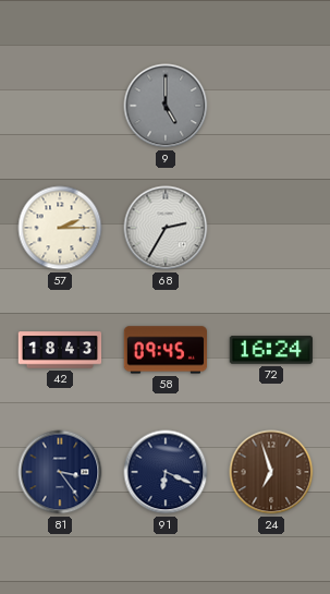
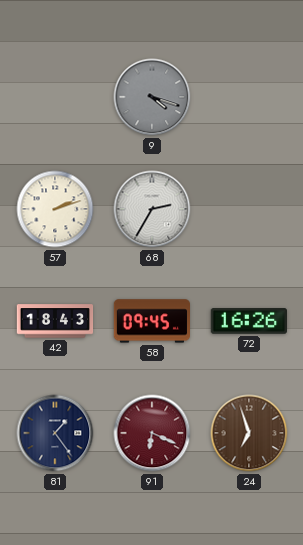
9: 5:00 -> 4:18 (152, 97)
57: 2:15 -> 2:12 (55, 209)
72: 16:24 -> 16:26 (248, 321)
81: 3:24 -> 1:24 (55, 433)
91 dial: navy -> burgundy (152, 433)
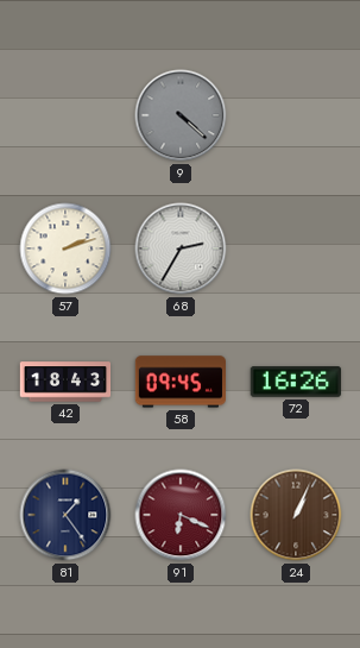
9: 4:18 -> 4:22 (181, 115)
24: 6:57 -> 1:04 (296, 515)
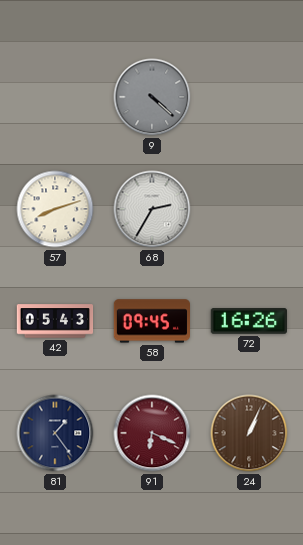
57: 2:12 -> 8:12 (55, 209)
42: 18:43 -> 05:43 (55, 321)
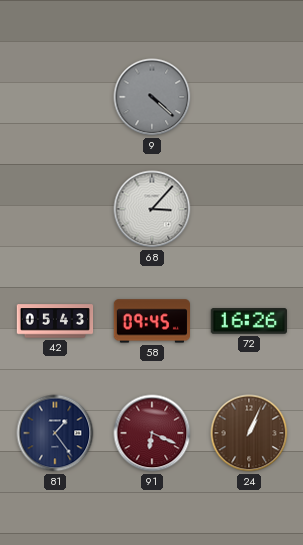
57: 8:12 -> none (55, 209)
68: 2:35 -> 3:07 (152, 209)
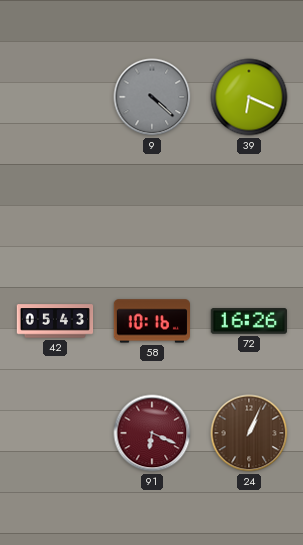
39: none -> 6:19 (249, 97)
68: 3:07 -> none (152, 209)
58: 09:45 -> 10:16 (151, 321)
81: 1:24 -> none (55, 433)
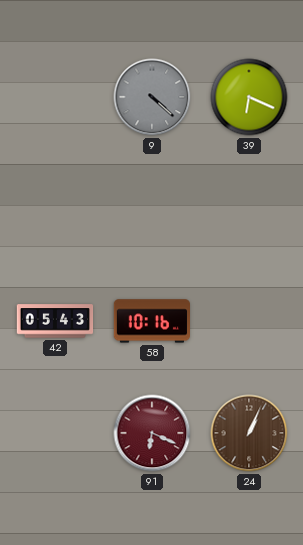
72: 16:26 -> none (248, 321)
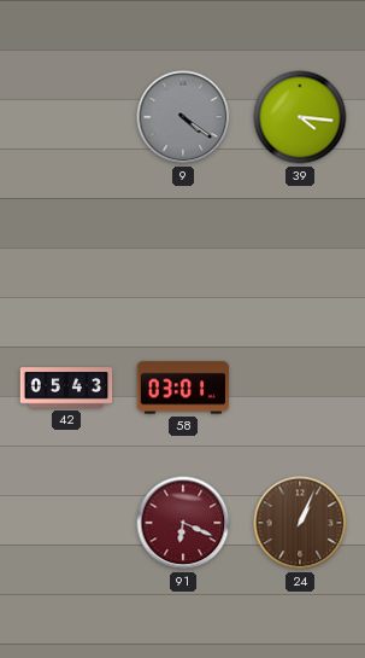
9: 4:22 -> 4:21 (183, 117)
39: 6:19 -> 4:16 (300, 117)
58: 10:16 -> 03:01 (182, 388)
